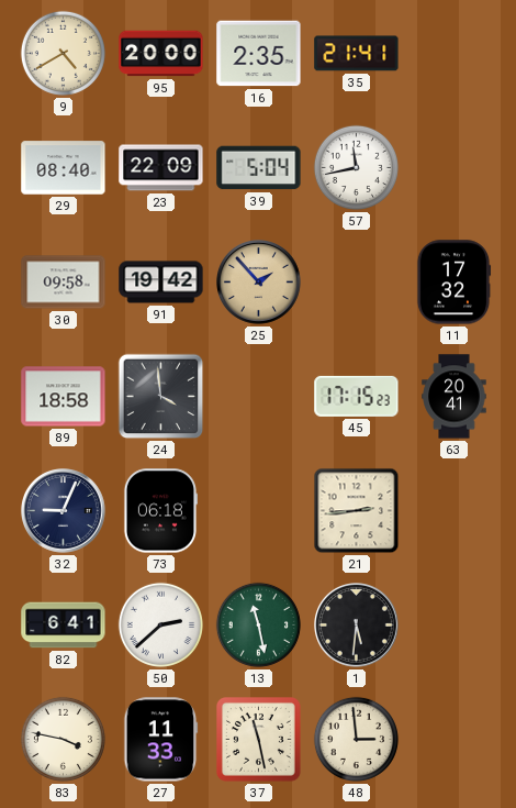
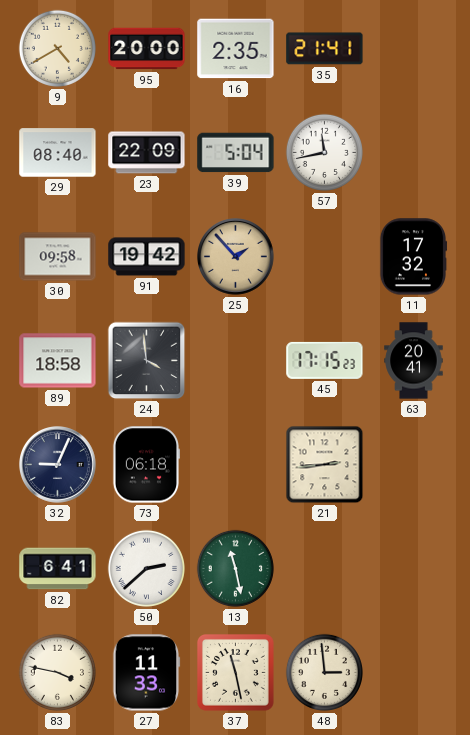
1: 5:31 -> none (357, 626)
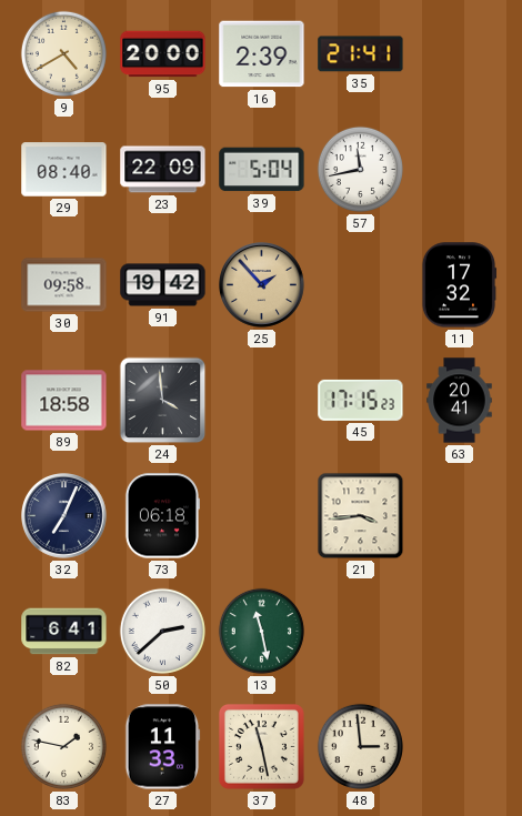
16: 2:35 -> 2:39 (262, 54)
32: 9:04 -> 7:04 (64, 516)
21: 2:44 -> 3:44 (361, 516)
83: 3:47 -> 1:47 (63, 746)
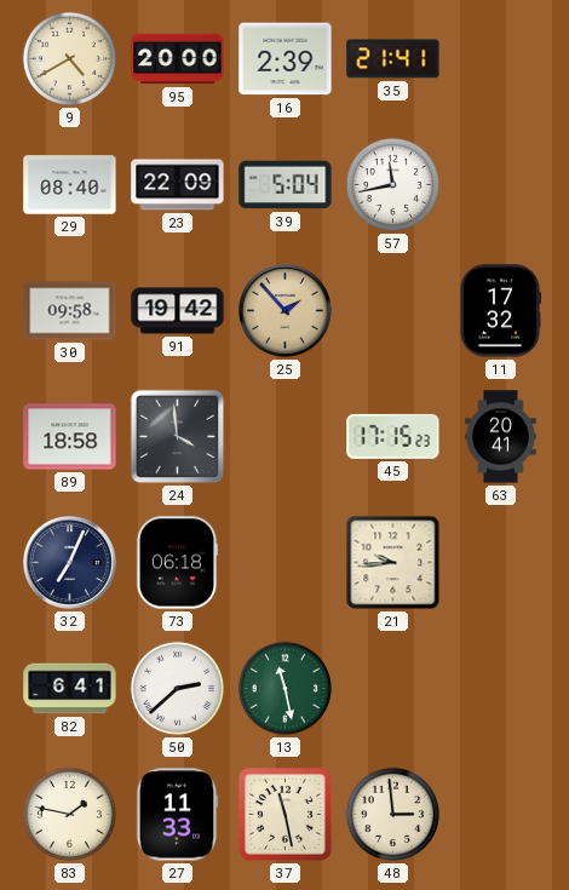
21: 3:44 -> 9:44 (393, 563)
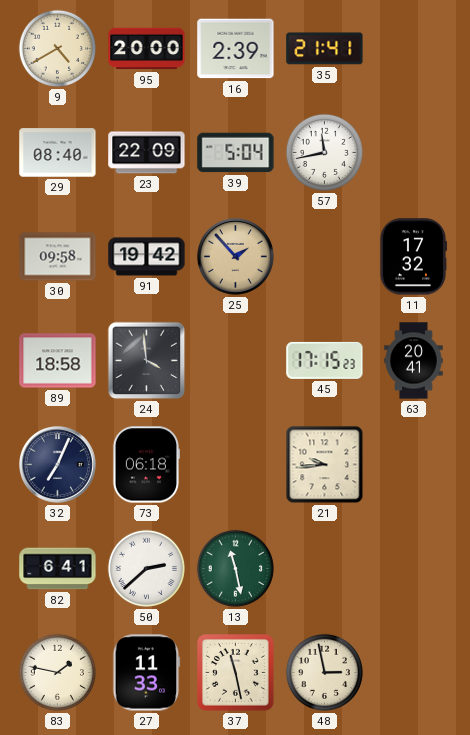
48: 2:59 -> 2:58 (324, 672)
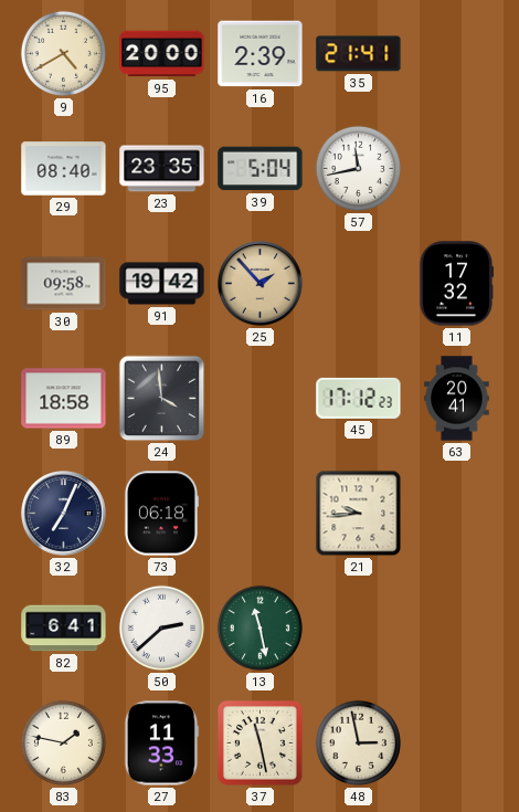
23: 22:09 -> 23:35 (162, 169)
45: 17:15 -> 17:12 (359, 398)
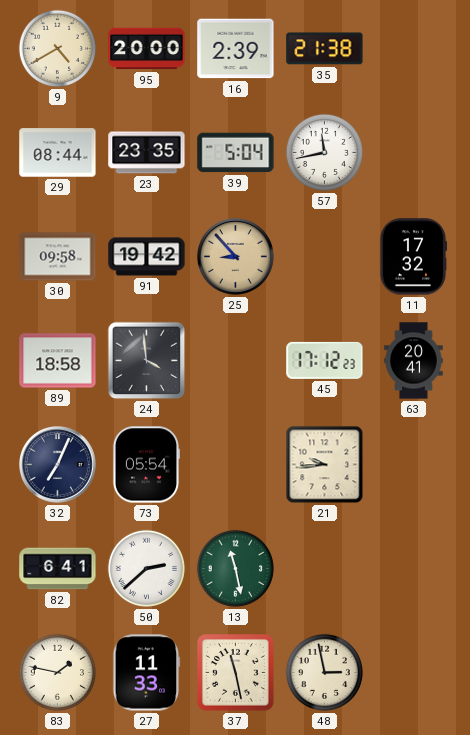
35: 21:41 -> 21:38 (325, 49)
29: 08:40 -> 08:44 (58, 153)
25: 1:53 -> 8:53 (236, 257)
73: 06:18 -> 05:54 (145, 465)
